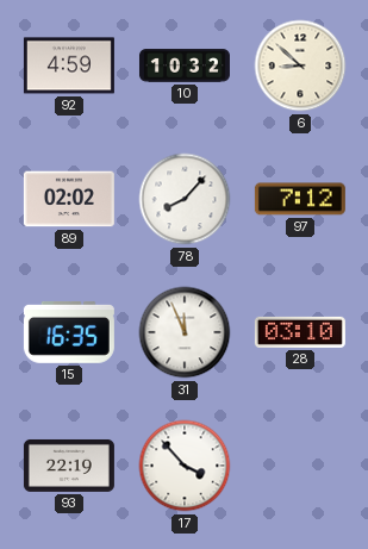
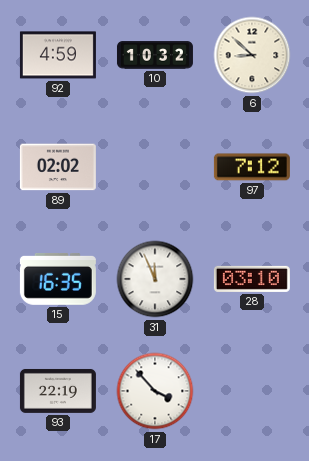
78: 8:07 -> none (185, 199)
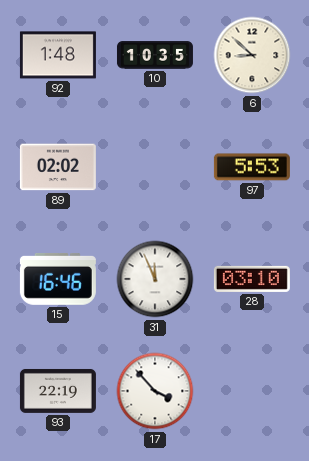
92: 4:59 -> 1:48 (58, 55)
10: 10:32 -> 10:35 (155, 55)
97: 7:12 -> 5:53 (252, 167)
15: 16:35 -> 16:46 (58, 279)
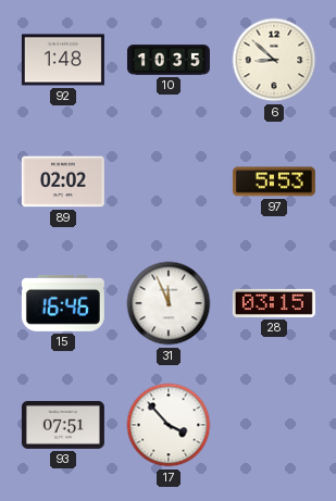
28: 03:10 -> 03:15 (274, 303)
93: 22:19 -> 07:51 (63, 425)
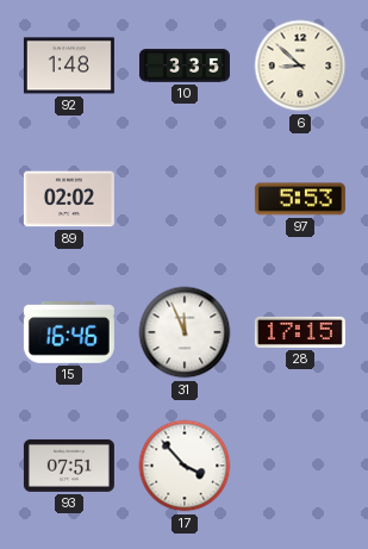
10: 10:35 -> 3:35 (185, 65)
28: 03:15 -> 17:15 (300, 332)
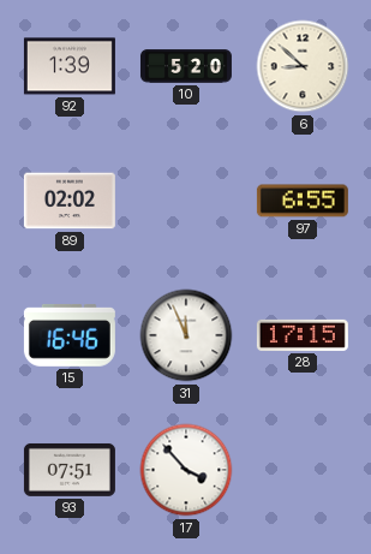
92: 1:48 -> 1:39 (70, 66)
10: 3:35 -> 5:20 (186, 66)
97: 5:53 -> 6:55 (303, 201)
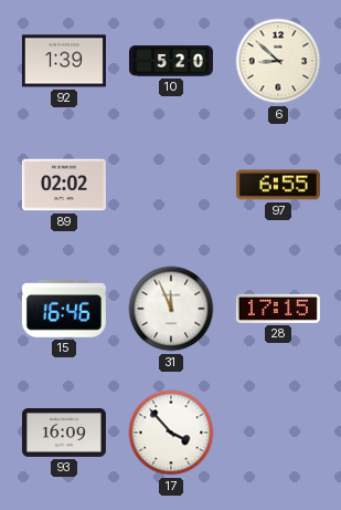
93: 07:51 -> 16:09 (64, 433)
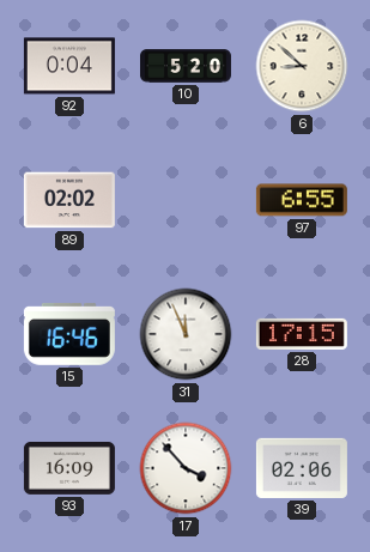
92: 1:39 -> 0:04 (69, 66)
39: none -> 02:06 (302, 468)
